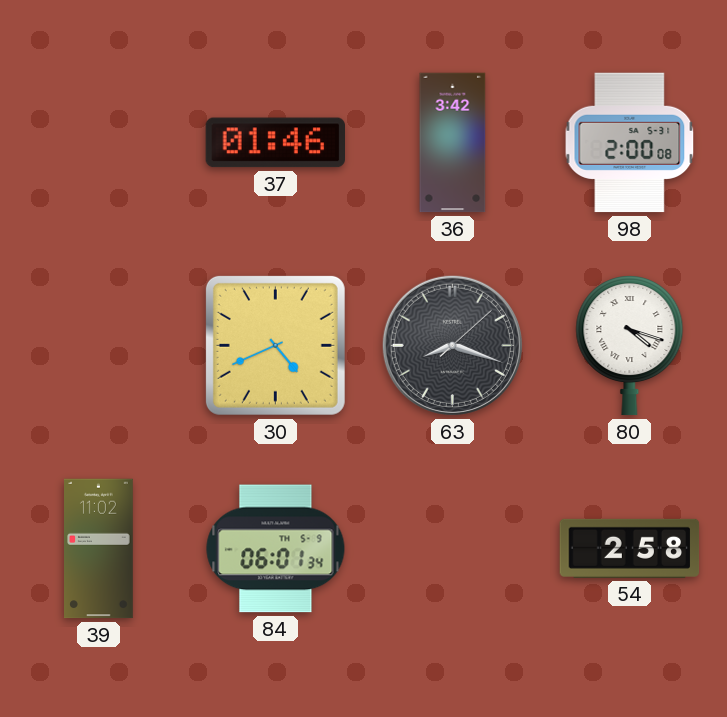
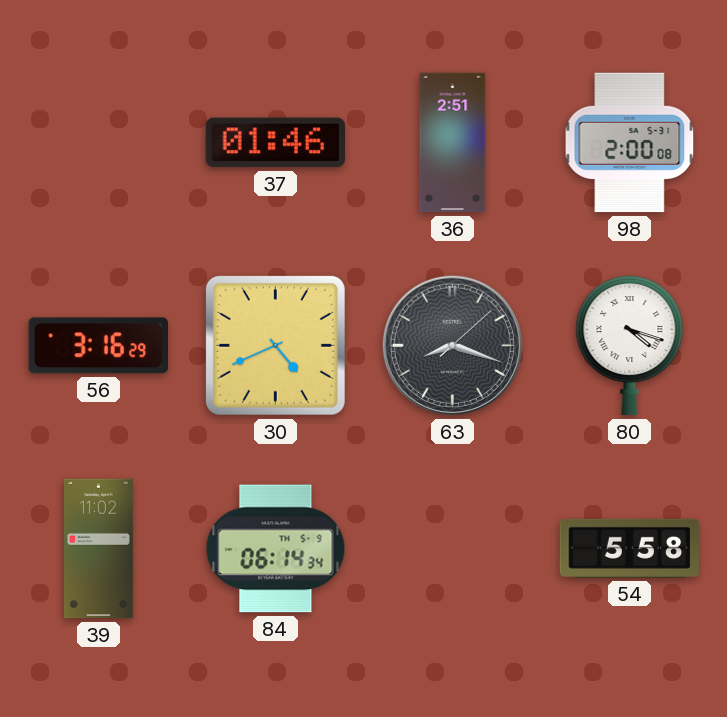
36: 3:42 -> 2:51 (453, 143)
56: none -> 3:16 (98, 346)
84: 06:01 -> 06:14 (276, 549)
54: 2:58 -> 5:58 (630, 548)
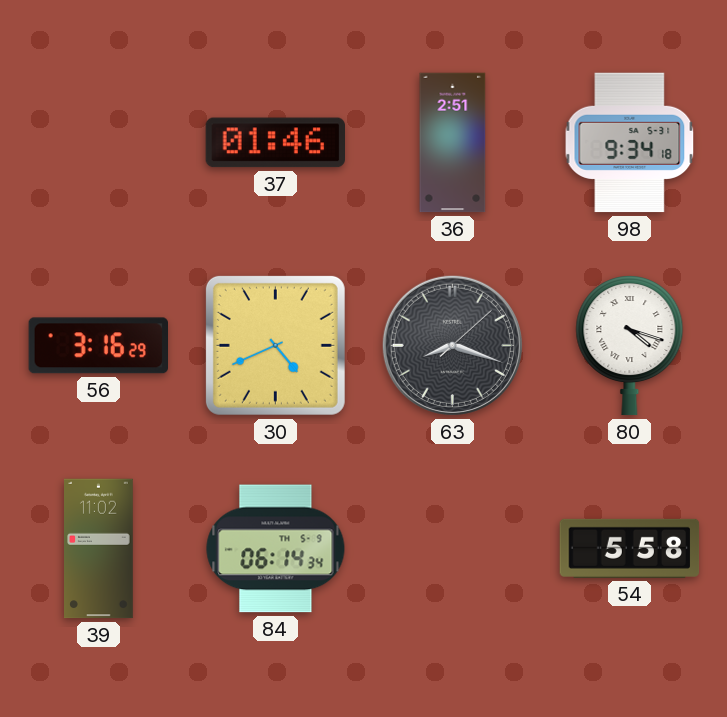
98: 2:00 -> 9:34 (630, 143)
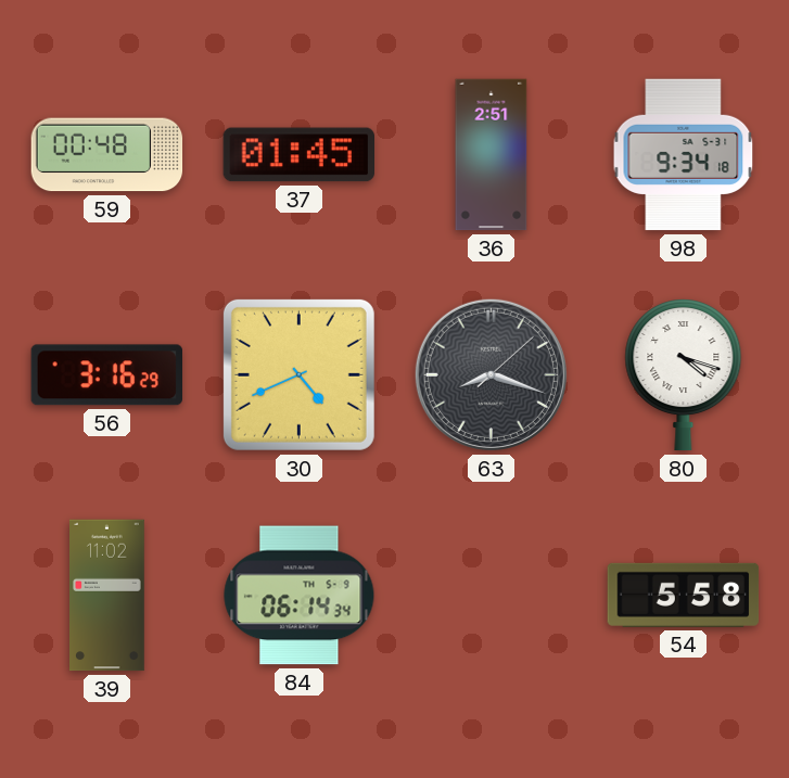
59: none -> 00:48 (107, 155)
37: 01:46 -> 01:45 (300, 155)
